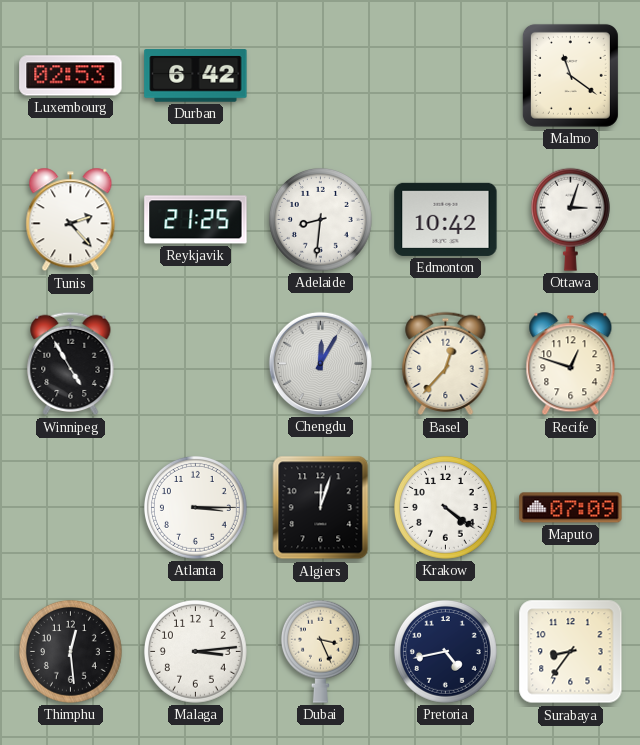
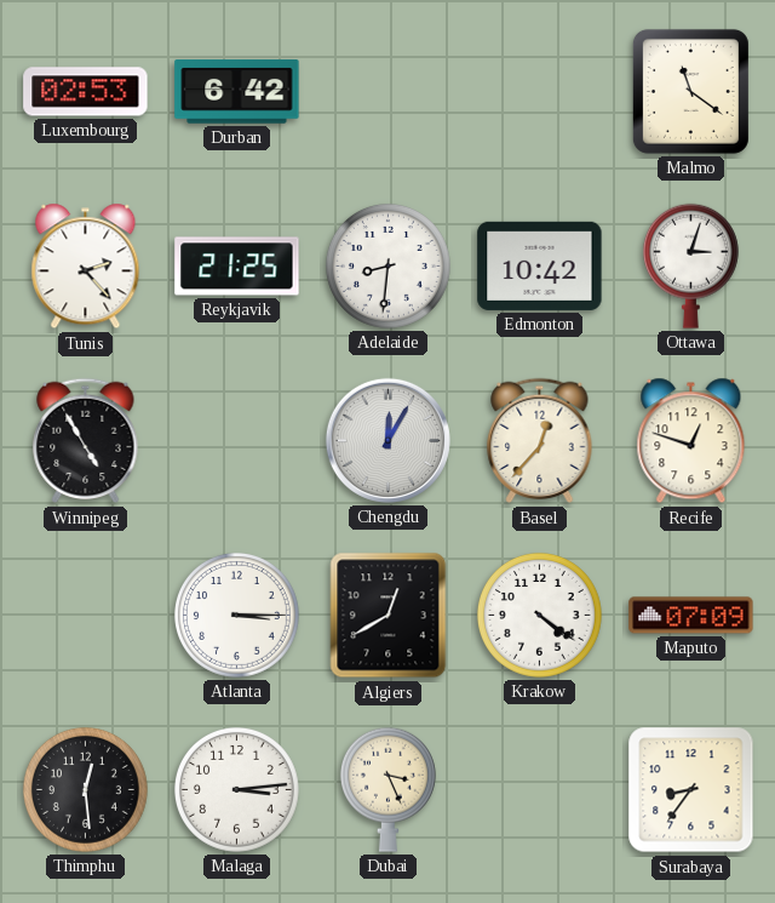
Algiers: 12:03 -> 12:40 (389, 616)
Pretoria: 4:43 -> none (445, 651)
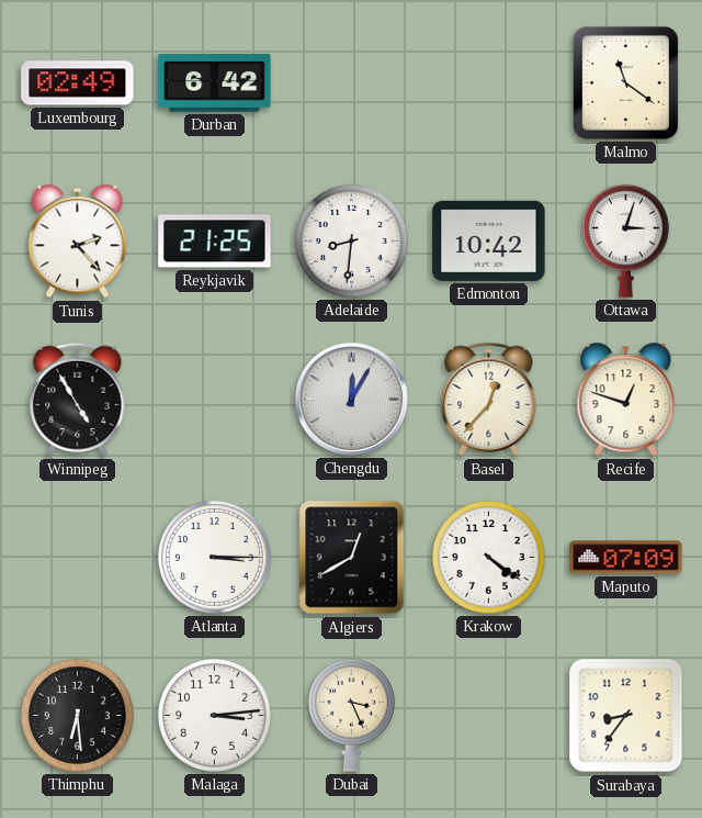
Luxembourg: 02:53 -> 02:49 (78, 83)
Thimphu: 12:29 -> 6:29 (77, 715)
